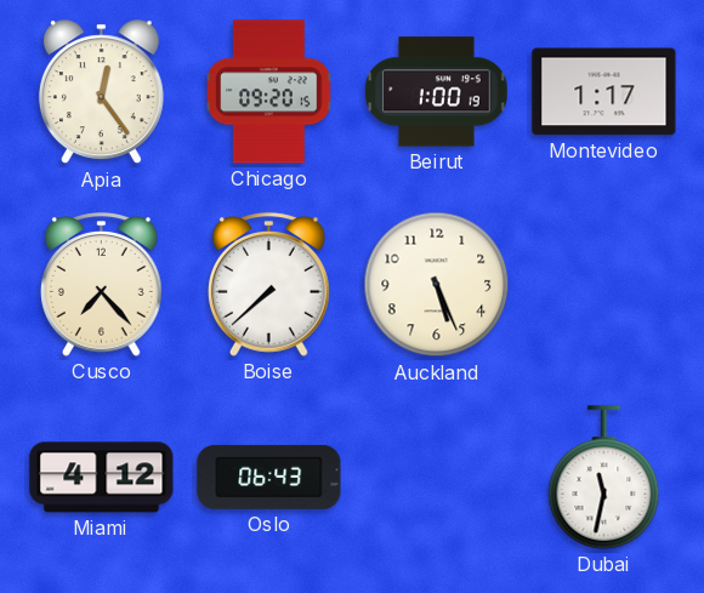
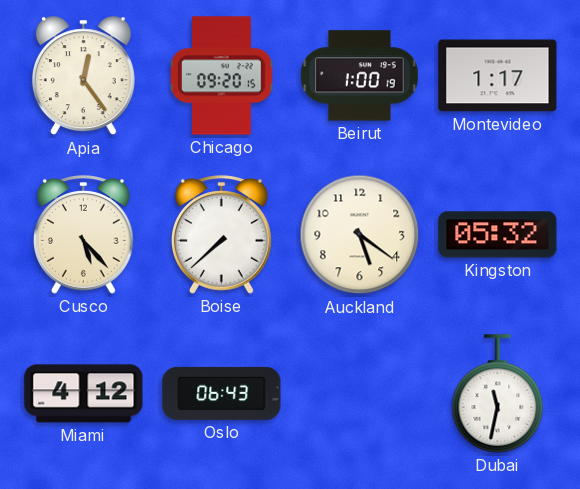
Cusco: 7:23 -> 5:23 (84, 235)
Auckland: 5:26 -> 5:21 (360, 235)
Kingston: none -> 05:32 (498, 235)
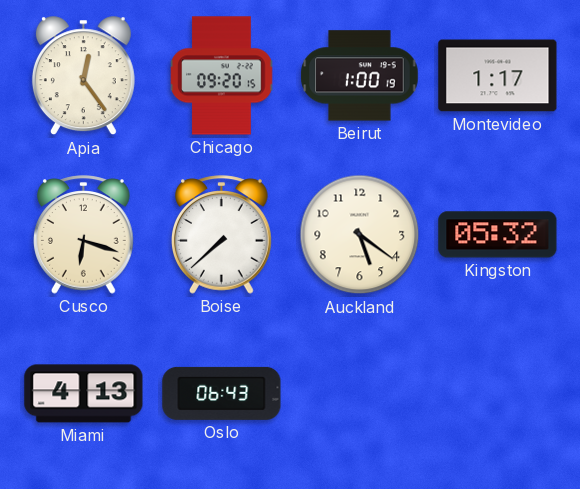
Cusco: 5:23 -> 6:18 (84, 235)
Miami: 4:12 -> 4:13 (84, 394)
Dubai: 11:32 -> none (498, 394)
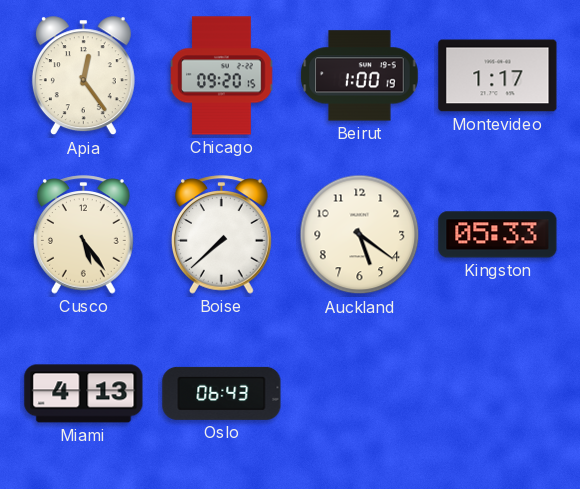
Cusco: 6:18 -> 5:24 (84, 235)
Kingston: 05:32 -> 05:33 (498, 235)
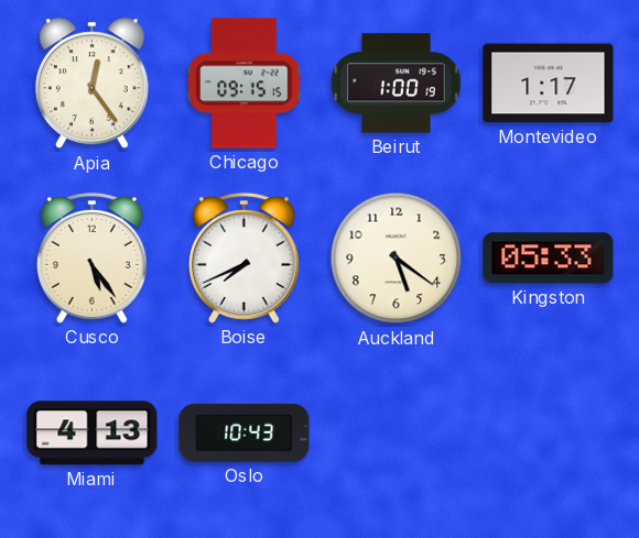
Chicago: 09:20 -> 09:15 (245, 84)
Boise: 7:38 -> 7:41 (245, 259)
Oslo: 06:43 -> 10:43 (245, 432)
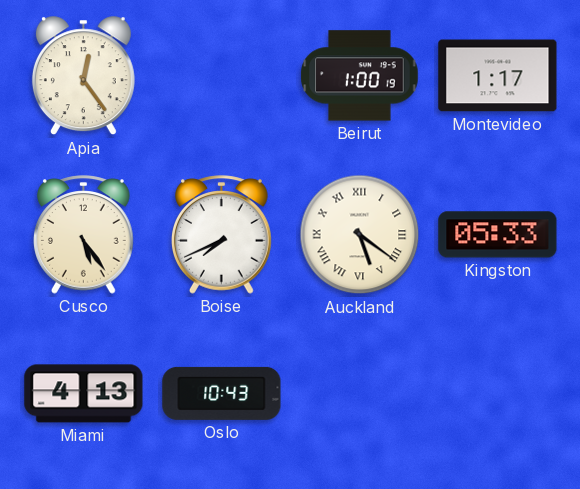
Chicago: 09:15 -> none (245, 84)
Auckland numerals: Arabic -> Roman (360, 235)
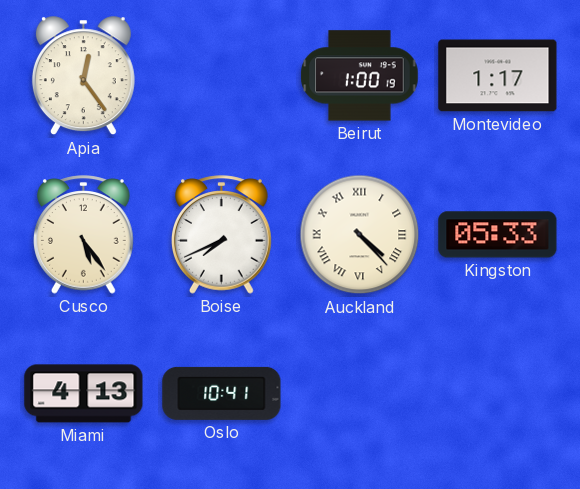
Auckland: 5:21 -> 4:23 (360, 235)
Oslo: 10:43 -> 10:41 (222, 393)
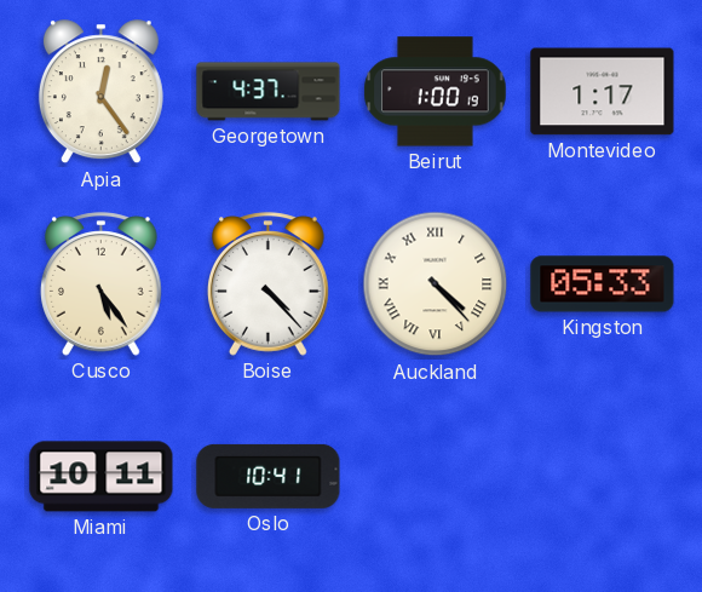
Georgetown: none -> 4:37 (269, 92)
Boise: 7:41 -> 4:23 (269, 284)
Miami: 4:13 -> 10:11 (102, 477)
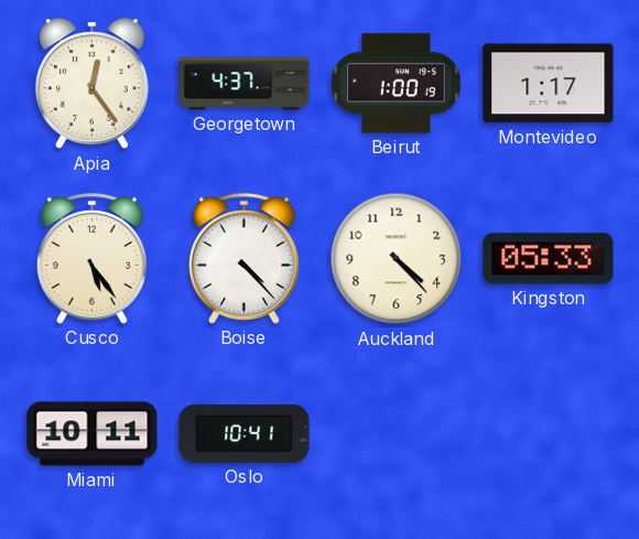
Auckland numerals: Roman -> Arabic (397, 259)
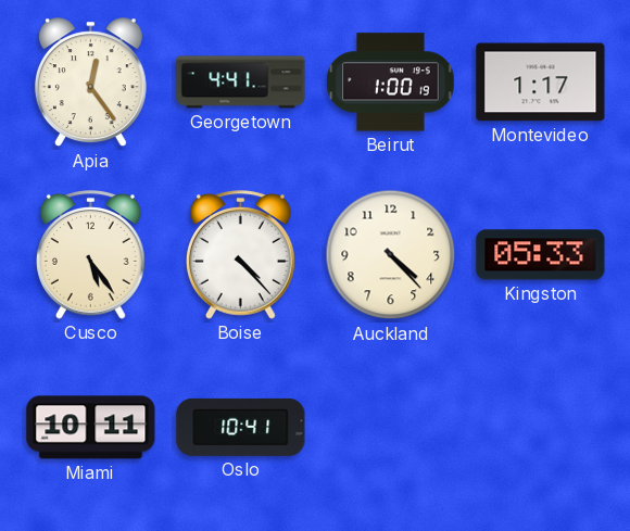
Georgetown: 4:37 -> 4:41 (241, 83)
